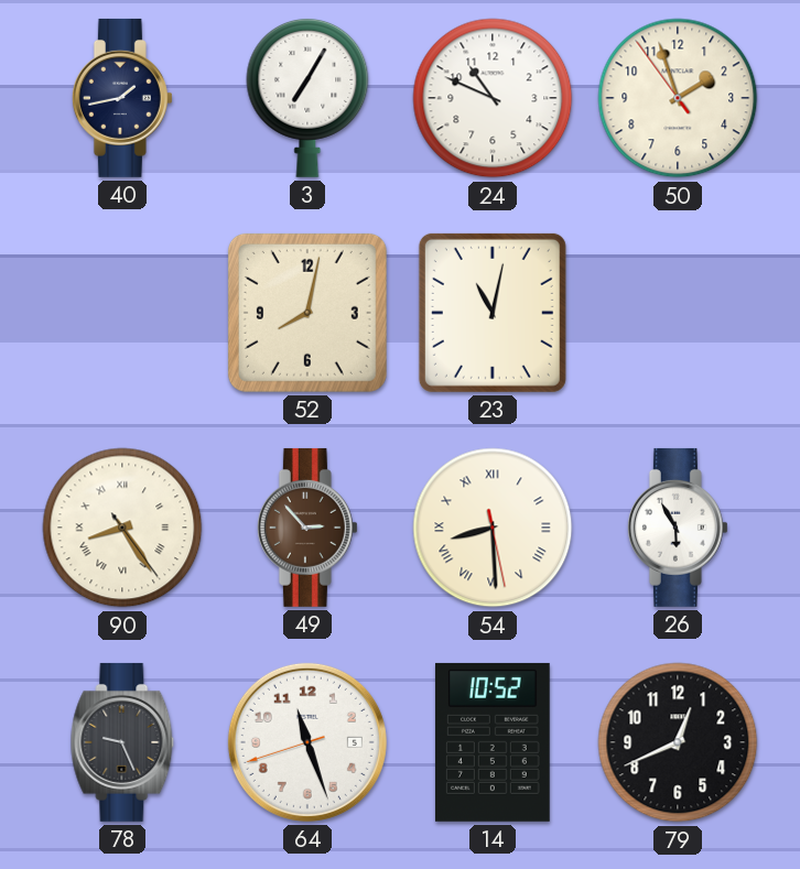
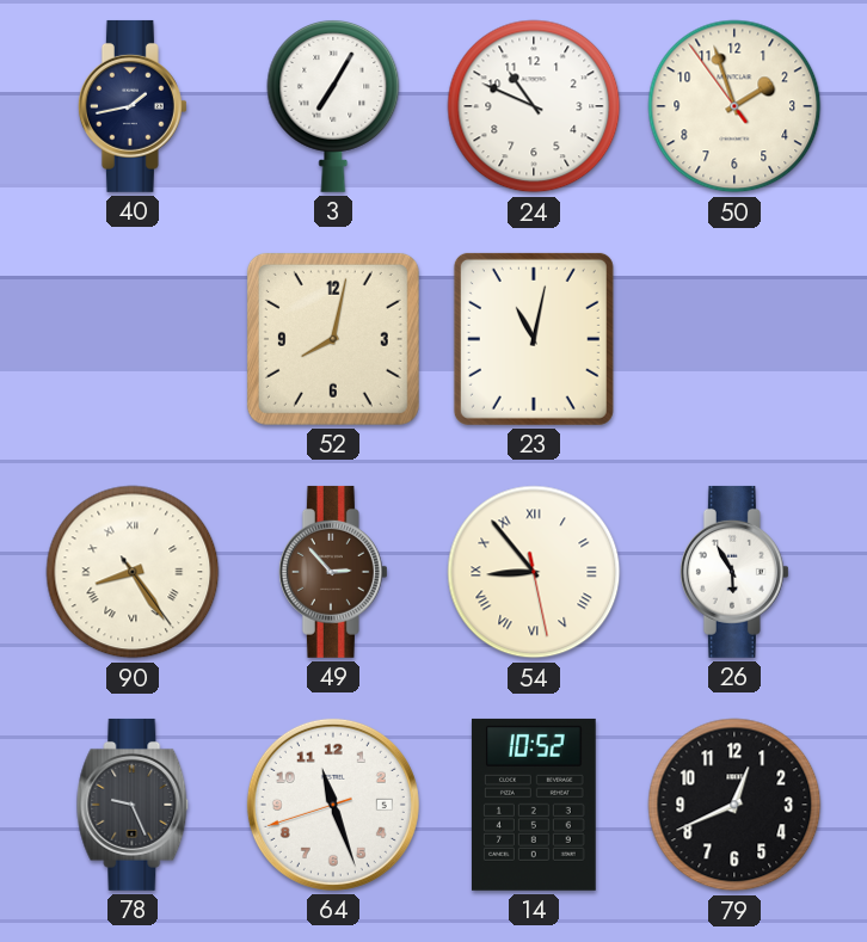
54: 8:29 -> 8:53 (534, 572)
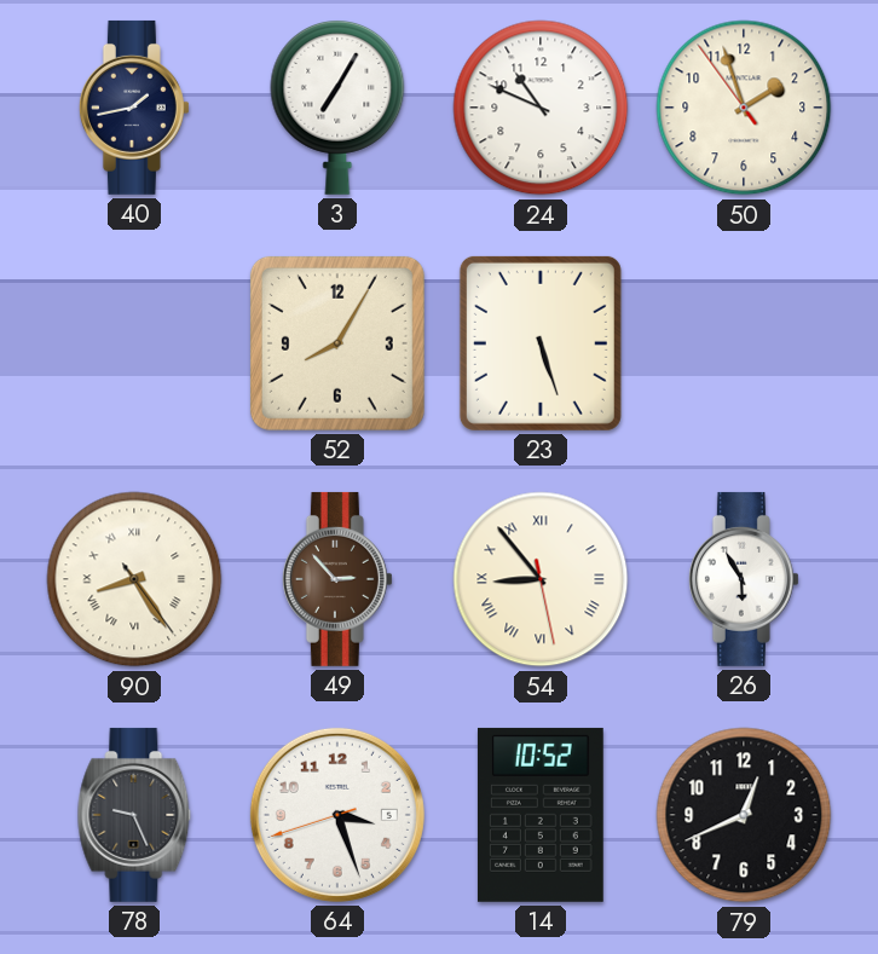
52: 8:02 -> 8:05 (337, 343)
23: 11:02 -> 5:27 (541, 343)
64: 11:26 -> 3:26 (337, 815)
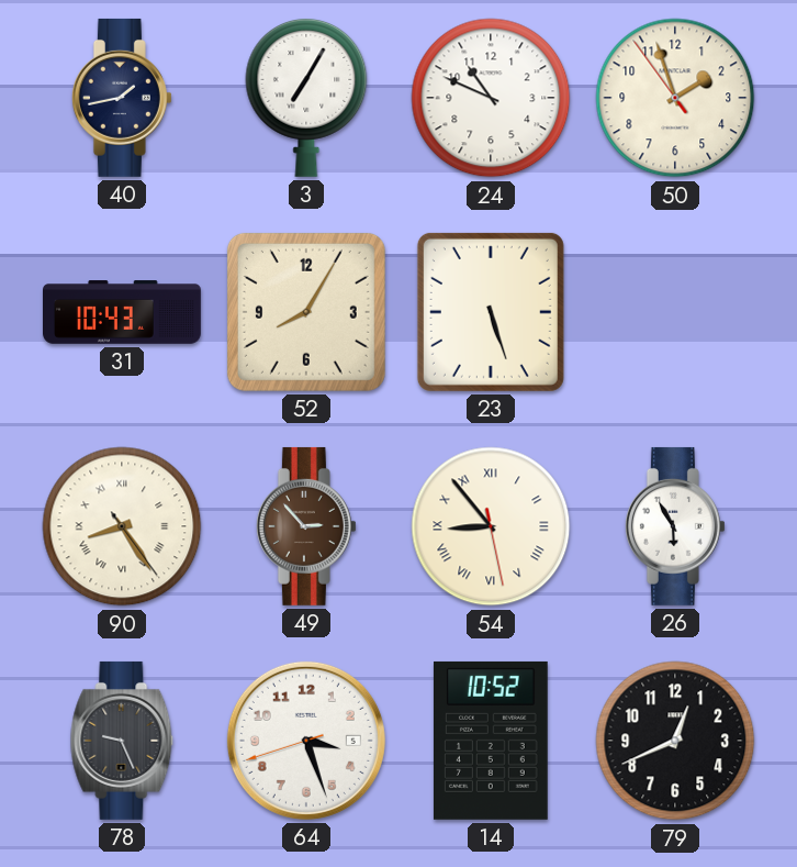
31: none -> 10:43 (123, 312)
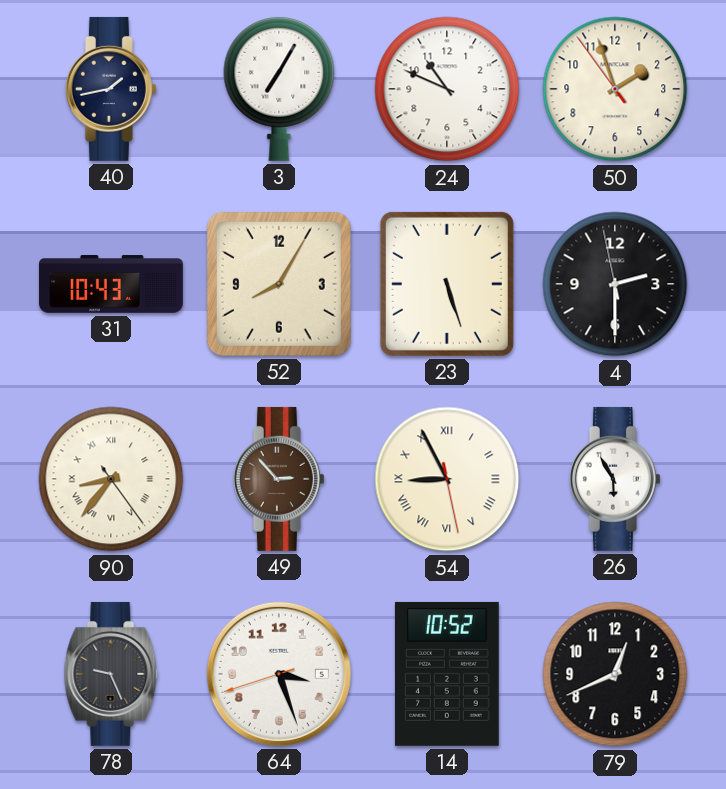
4: none -> 2:29 (615, 284)
90: 8:24 -> 8:36 (111, 479)
54: 8:53 -> 8:55 (447, 479)
